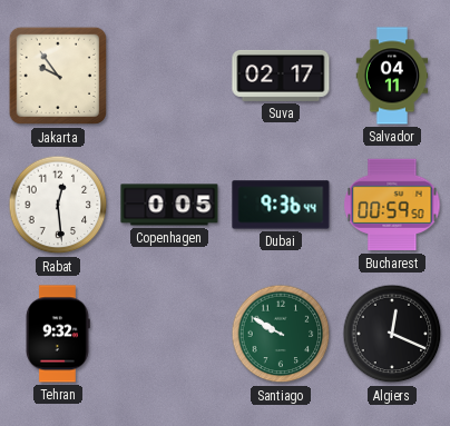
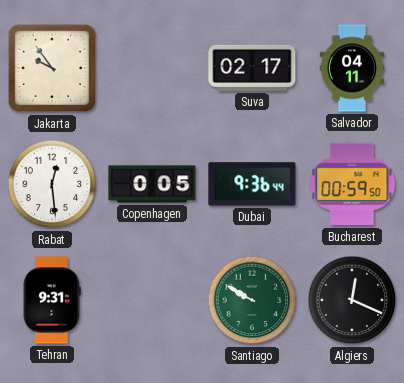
Tehran: 9:32 -> 9:31 (52, 300)
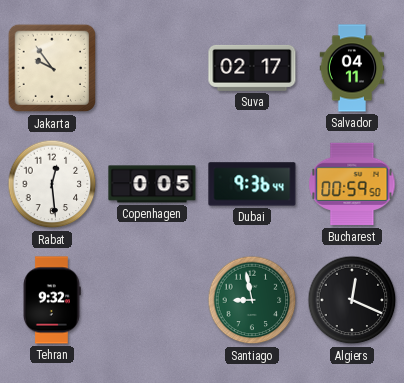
Tehran: 9:31 -> 9:32 (52, 300)
Santiago: 9:50 -> 8:58 (252, 300)
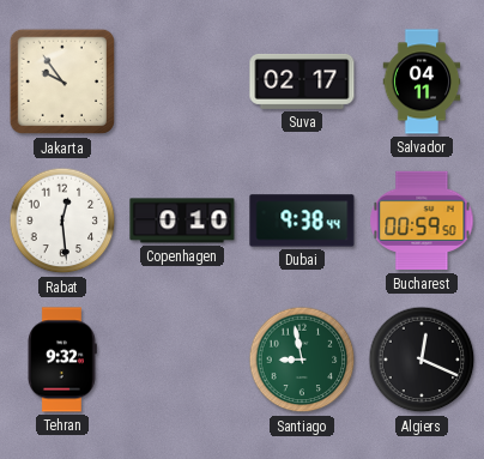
Copenhagen: 0:05 -> 0:10 (182, 221)
Dubai: 9:36 -> 9:38 (302, 221)
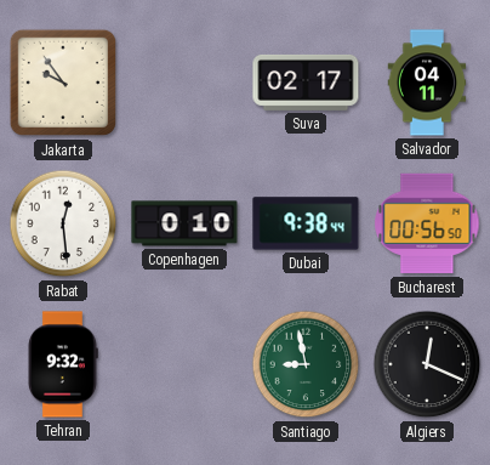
Bucharest: 00:59 -> 00:56 (427, 223)
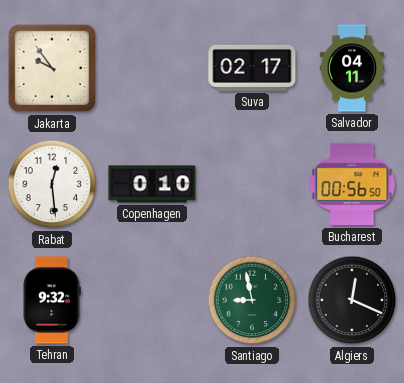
Dubai: 9:38 -> none (306, 223)
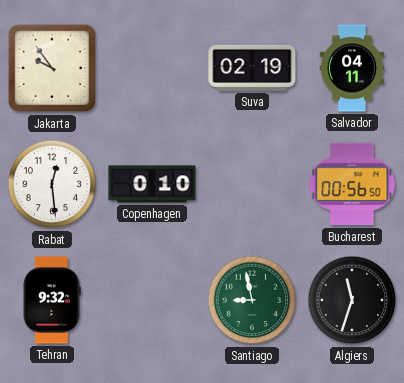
Suva: 02:17 -> 02:19 (252, 68)
Algiers: 12:19 -> 11:33 (352, 300)
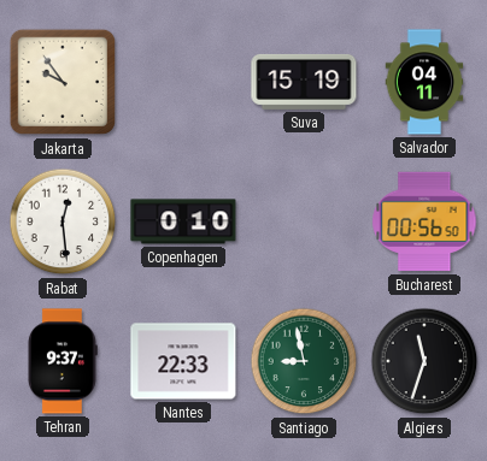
Suva: 02:19 -> 15:19 (304, 82)
Tehran: 9:32 -> 9:37 (63, 361)
Nantes: none -> 22:33 (183, 361)
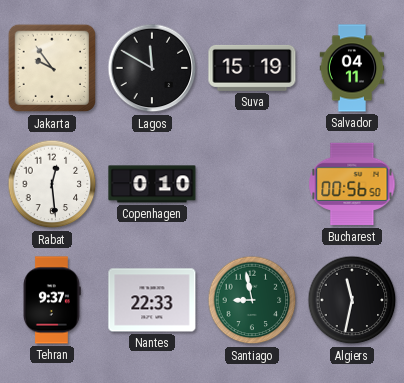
Lagos: none -> 11:50 (152, 68)
Algiers: 11:33 -> 11:32 (352, 300)
